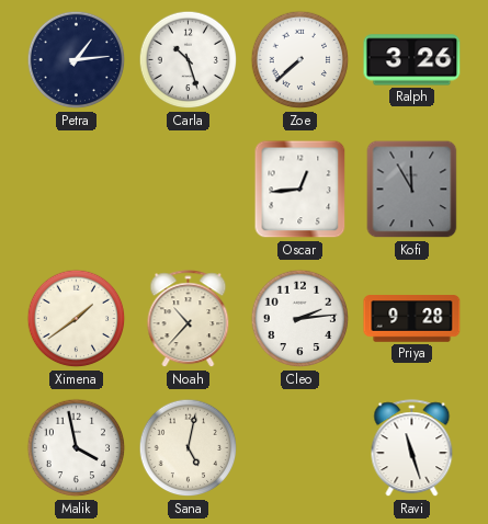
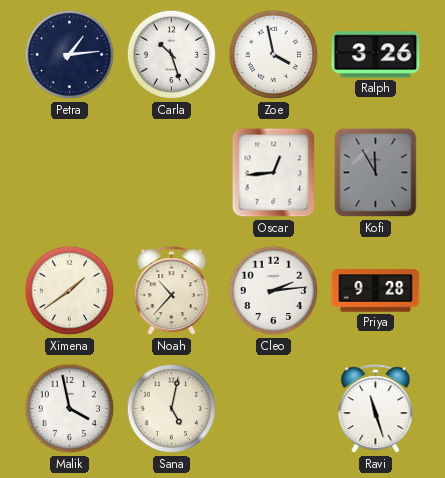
Zoe: 7:38 -> 3:58 (274, 55)
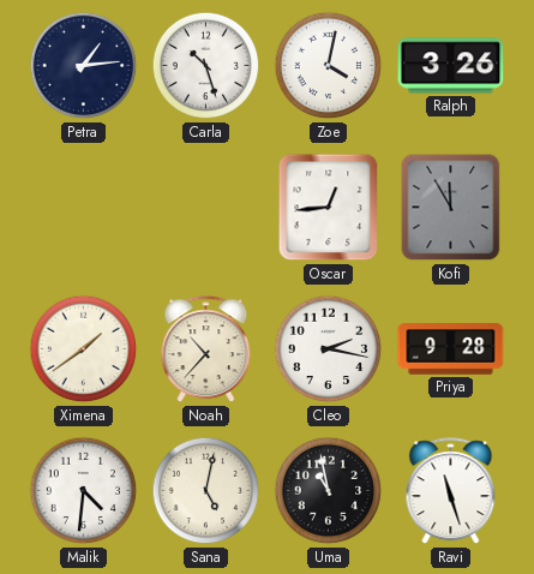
Zoe: 3:58 -> 4:02 (329, 66)
Cleo: 2:14 -> 2:17 (329, 349)
Malik: 3:58 -> 4:31 (84, 491)
Uma: none -> 10:58 (329, 491)
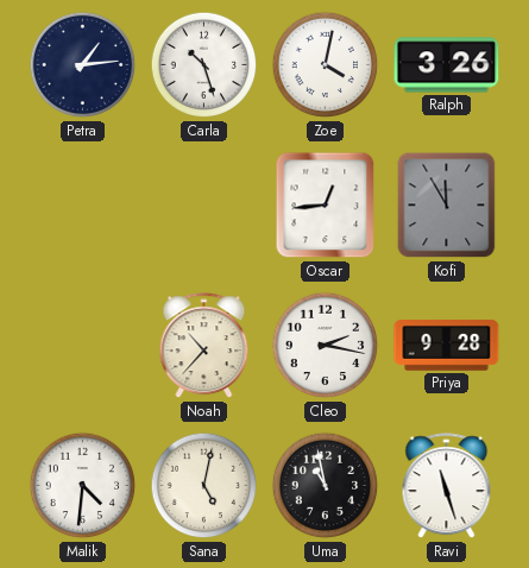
Ximena: 1:39 -> none (84, 349)
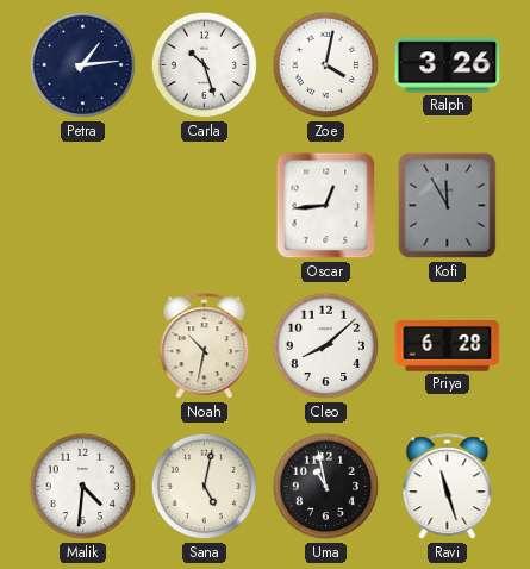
Noah: 10:37 -> 10:32 (205, 346)
Cleo: 2:17 -> 8:08 (326, 346)
Priya: 9:28 -> 6:28 (448, 346)
